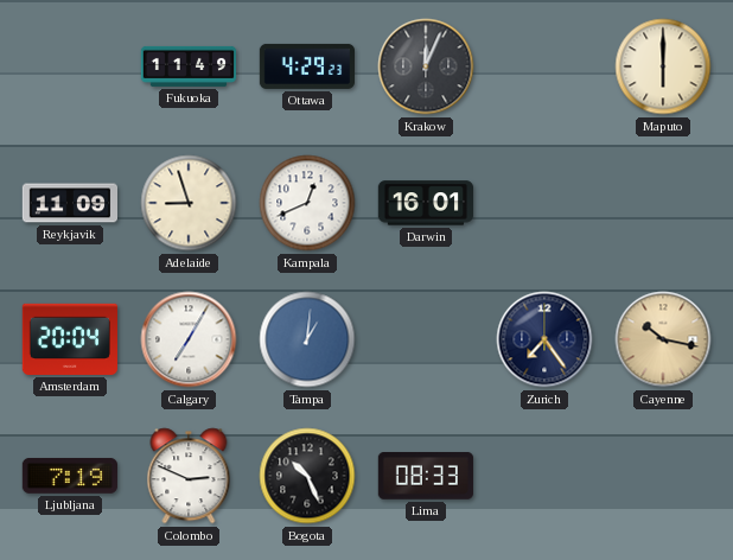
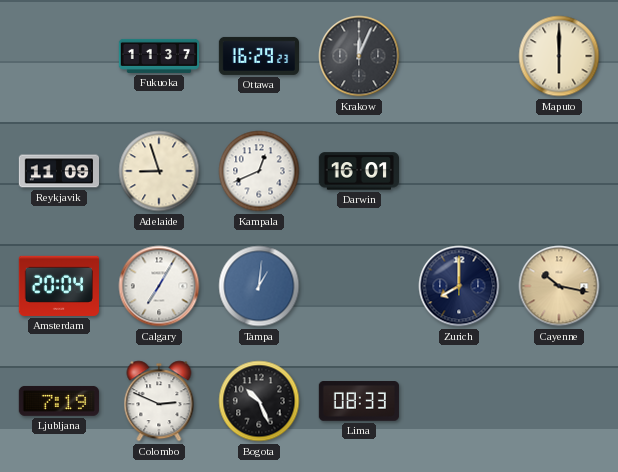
Fukuoka: 11:49 -> 11:37 (159, 56)
Ottawa: 4:29 -> 16:29 (258, 56)
Zurich: 7:24 -> 8:00 (459, 286)
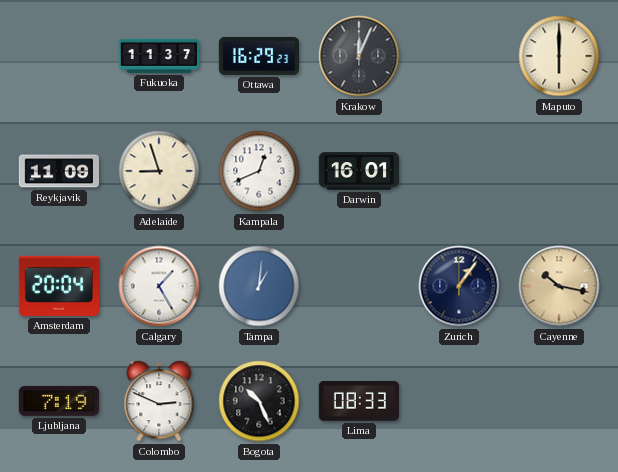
Calgary: 7:05 -> 1:25 (159, 286)
Zurich: 8:00 -> 1:06 (459, 286)
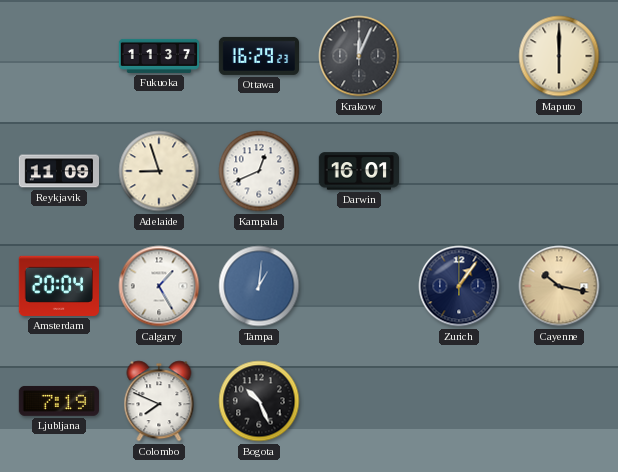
Colombo: 2:49 -> 7:49 (159, 401)
Lima: 08:33 -> none (359, 402)
